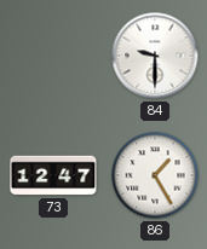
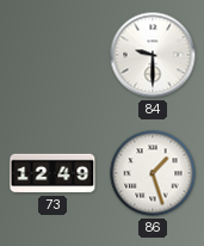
73: 12:47 -> 12:49 (52, 173)
86: 1:25 -> 1:27 (153, 173)
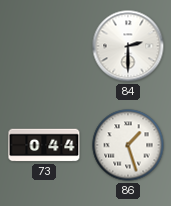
84: 9:30 -> 2:30 (128, 46)
73: 12:49 -> 0:44 (44, 145)
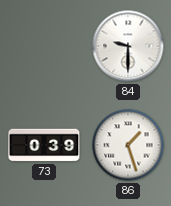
84: 2:30 -> 9:30 (128, 46)
73: 0:44 -> 0:39 (44, 145)
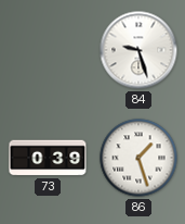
84: 9:30 -> 9:27 (138, 50)
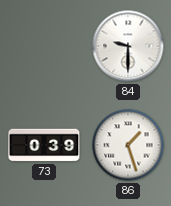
84: 9:27 -> 9:30 (128, 46)
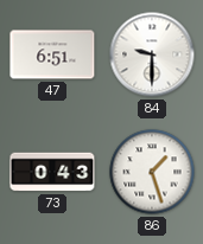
47: none -> 6:51 (52, 54)
73: 0:39 -> 0:43 (52, 172)
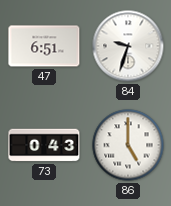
84: 9:30 -> 9:33 (128, 46)
86: 1:27 -> 5:00 (128, 145)
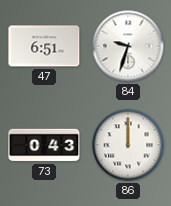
86: 5:00 -> 12:00 (128, 145)
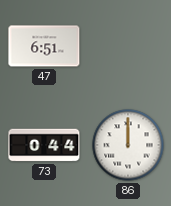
84: 9:33 -> none (128, 46)
73: 0:43 -> 0:44 (44, 145)
